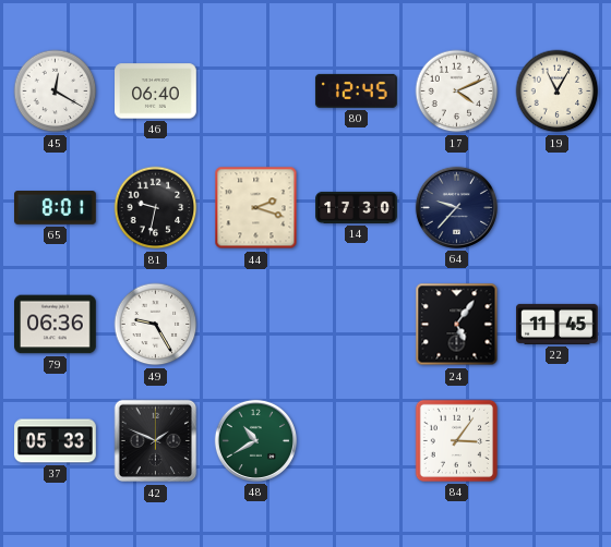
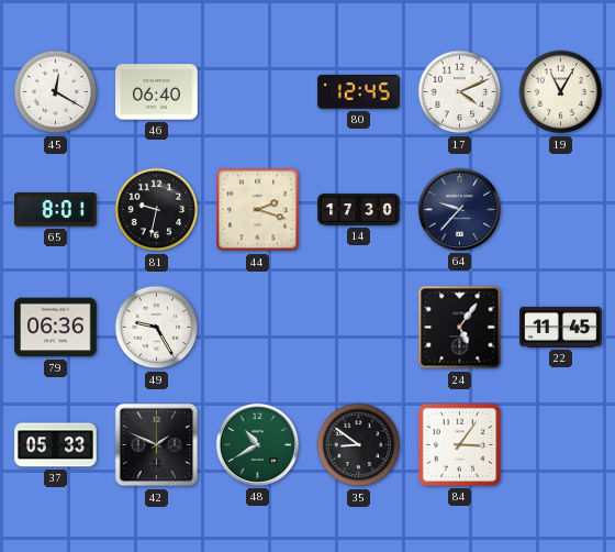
35: none -> 8:51 (359, 445)
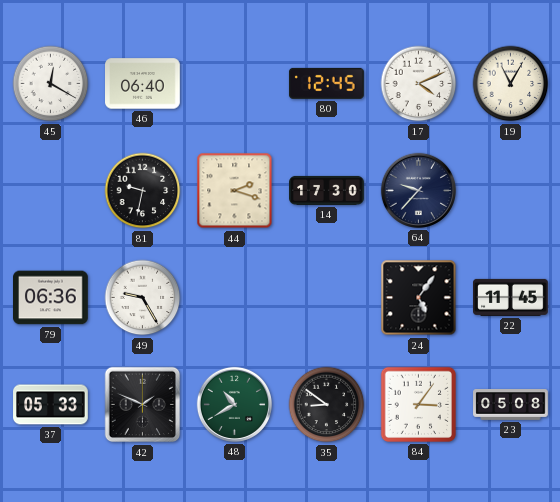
65: 8:01 -> none (56, 210)
23: none -> 05:08 (511, 405)
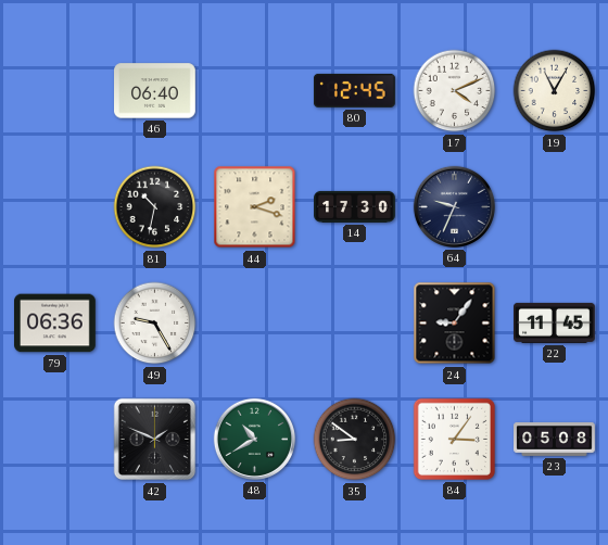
45: 12:20 -> none (51, 84)
81: 9:32 -> 10:32 (155, 207)
64: 9:37 -> 9:34 (454, 206)
24: 5:06 -> 9:06 (455, 324)
37: 05:33 -> none (51, 405)
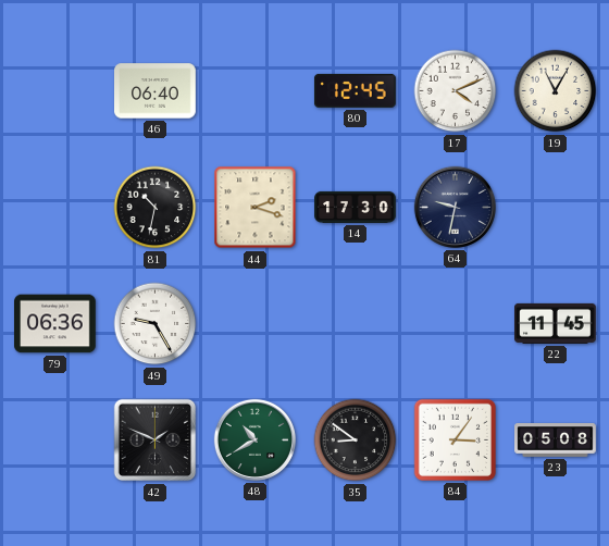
64: 9:34 -> 9:32 (455, 207)
24: 9:06 -> none (455, 324)
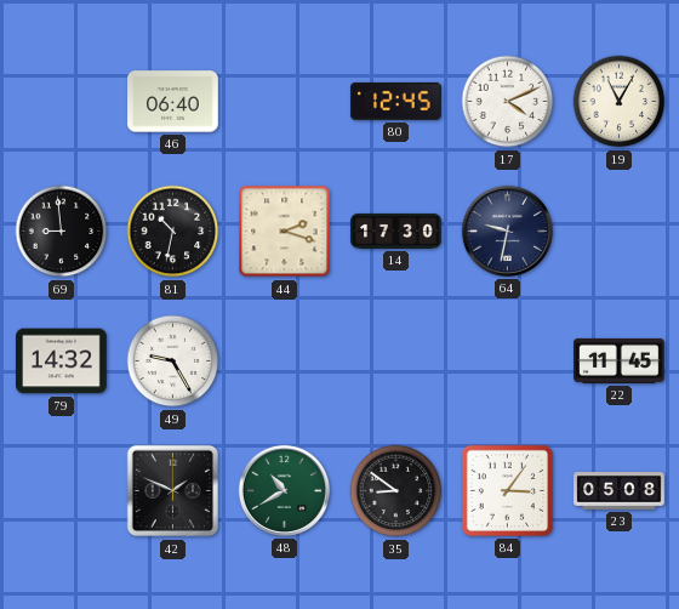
69: none -> 8:59 (62, 232)
79: 06:36 -> 14:32 (62, 362)
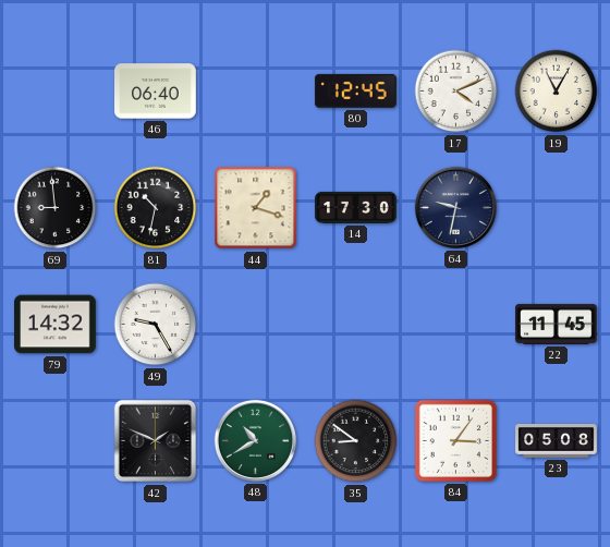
44: 2:18 -> 1:18 (256, 208)
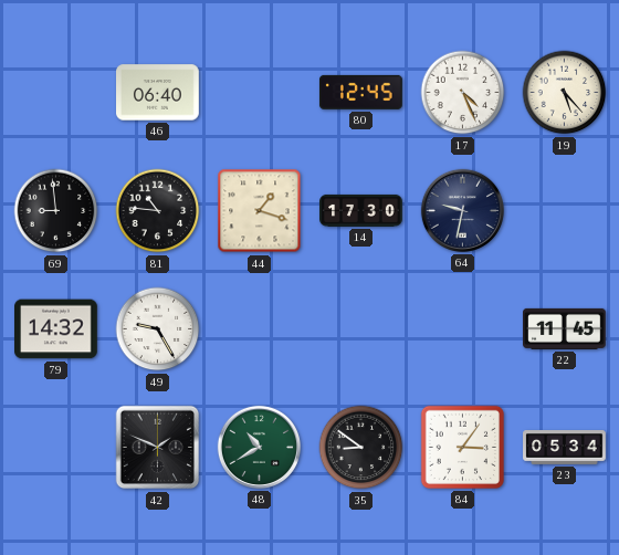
17: 4:11 -> 4:26 (463, 93)
19: 11:05 -> 5:23 (565, 93)
81: 10:32 -> 10:46 (158, 211)
23: 05:08 -> 05:34 (565, 448)
